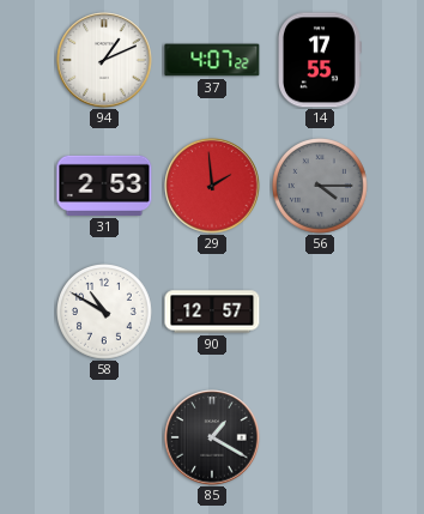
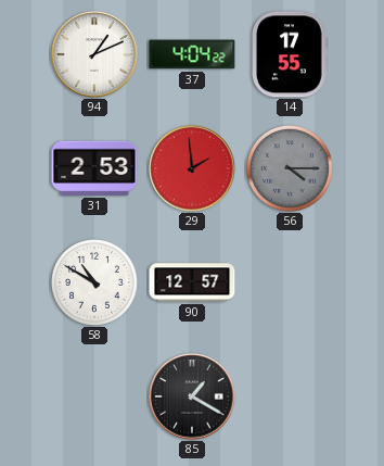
37: 4:07 -> 4:04 (192, 54)
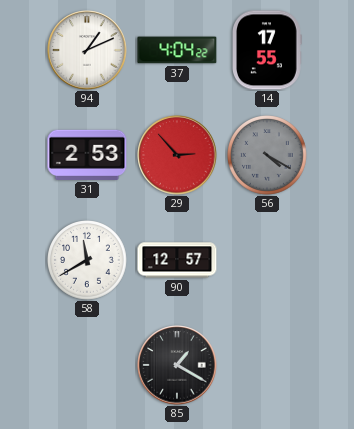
29: 1:59 -> 2:53 (177, 155)
56: 4:15 -> 4:20 (268, 156)
58: 10:50 -> 11:40 (88, 261)
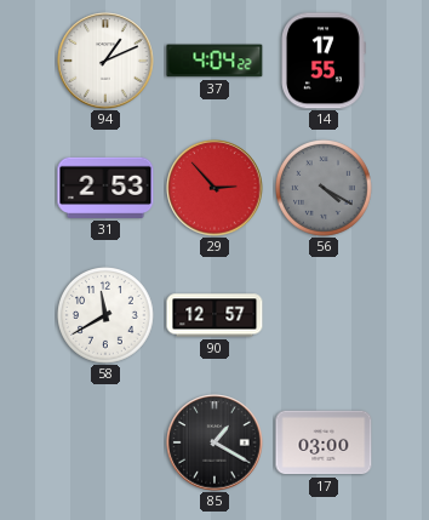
17: none -> 03:00 (324, 442)
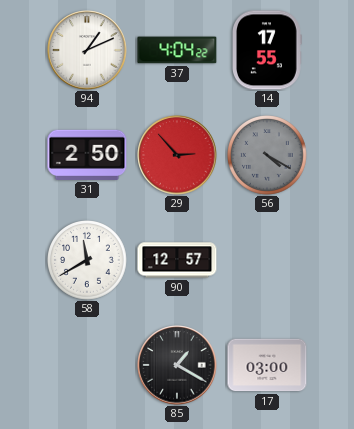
31: 2:53 -> 2:50 (87, 155)
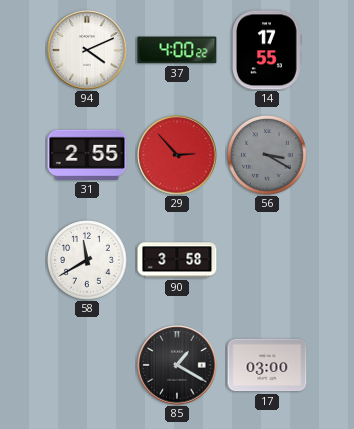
94: 1:11 -> 4:11 (87, 50)
37: 4:04 -> 4:00 (177, 50)
31: 2:50 -> 2:55 (87, 155)
56: 4:20 -> 3:20 (268, 156)
90: 12:57 -> 3:58 (177, 260)
